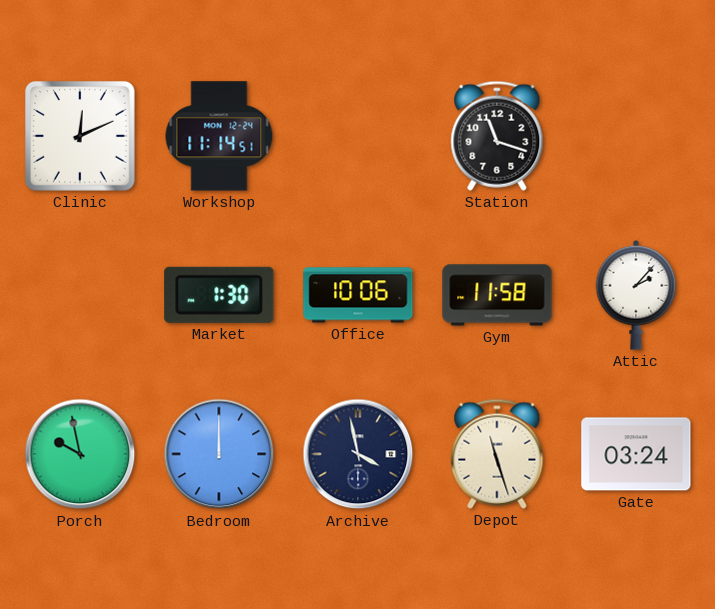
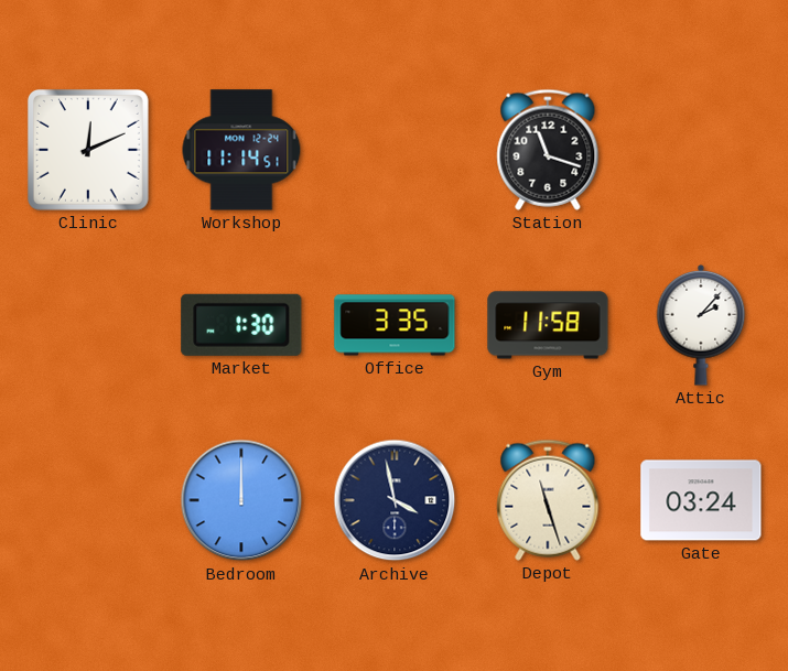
Office: 10:06 -> 3:35 (395, 325)
Porch: 9:58 -> none (80, 454)
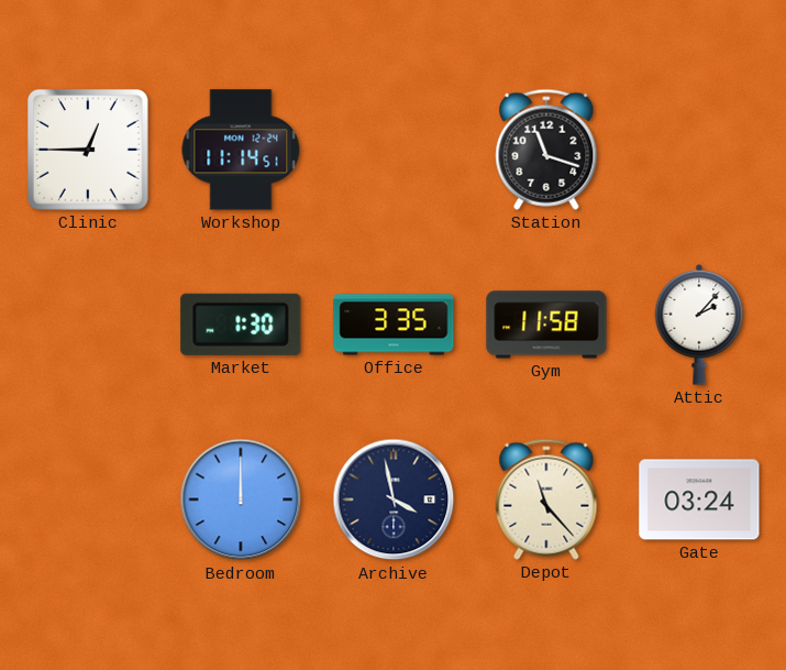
Clinic: 12:11 -> 12:45 (88, 150)
Depot: 11:27 -> 11:23 (546, 499)
